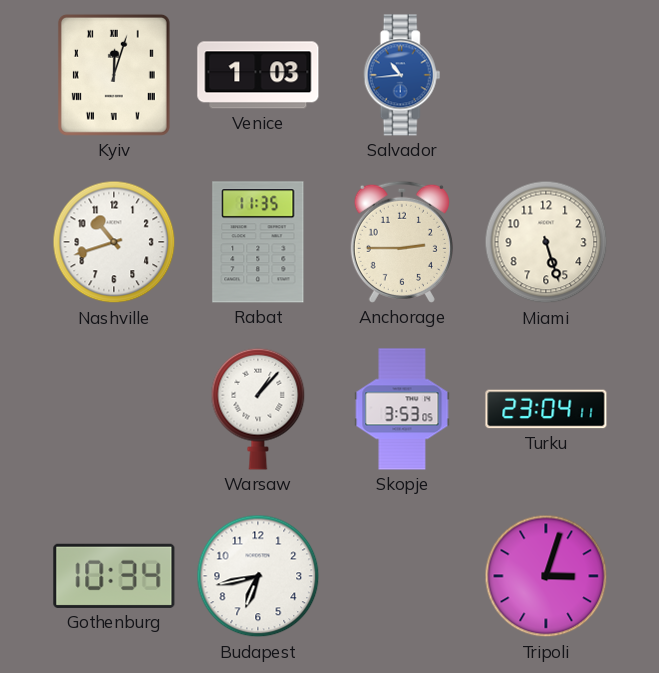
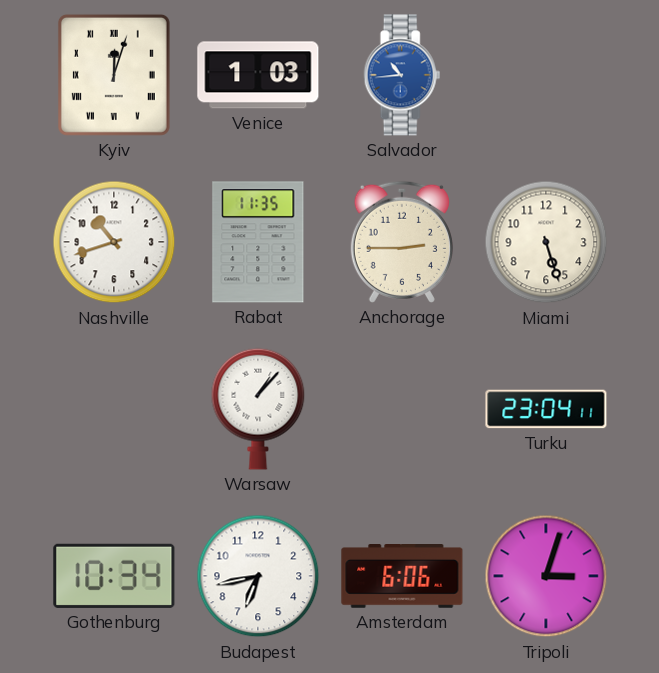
Skopje: 3:53 -> none (402, 409)
Amsterdam: none -> 6:06 (402, 577)
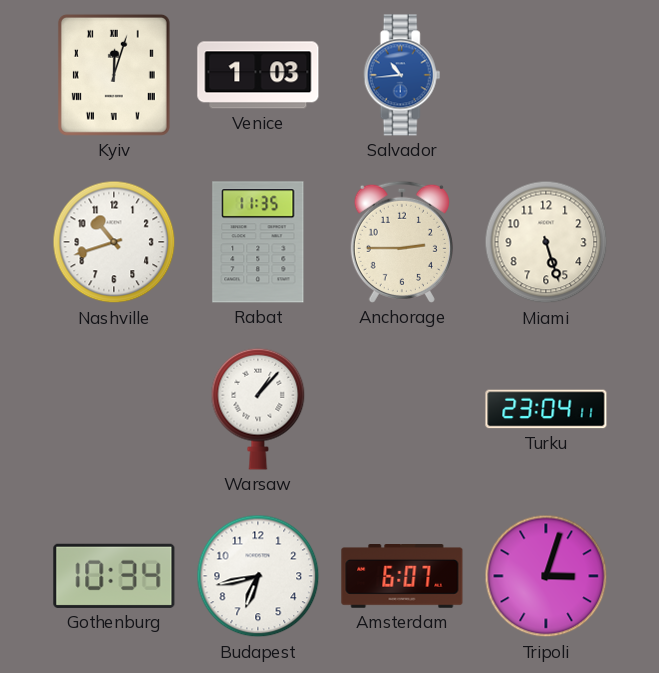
Amsterdam: 6:06 -> 6:07 (402, 577)
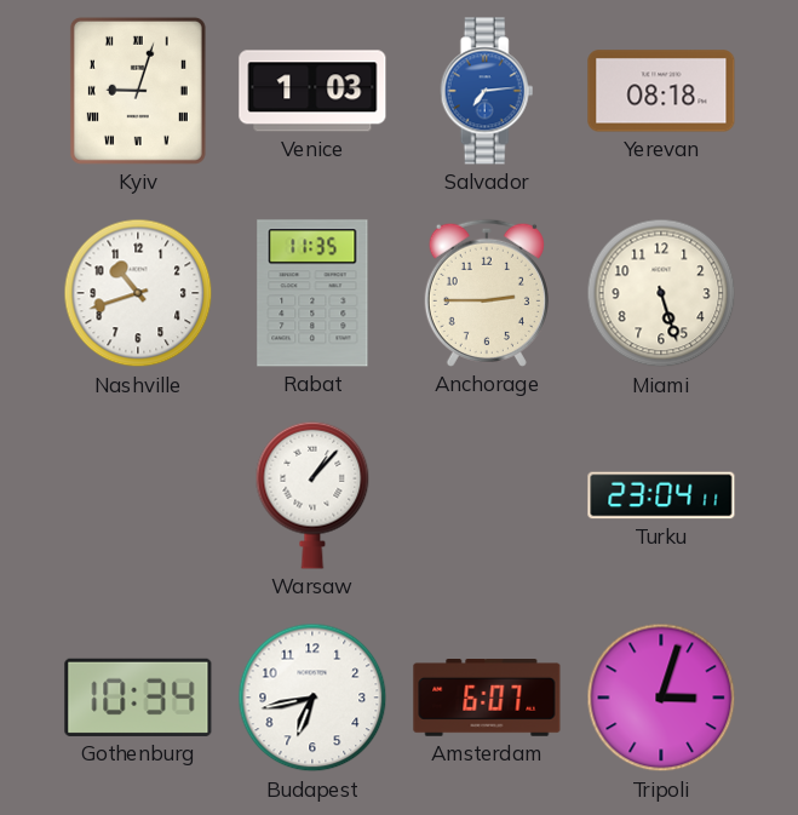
Kyiv: 12:03 -> 9:03 (138, 91)
Salvador: 10:44 -> 7:14 (487, 91)
Yerevan: none -> 08:18 (661, 91)
